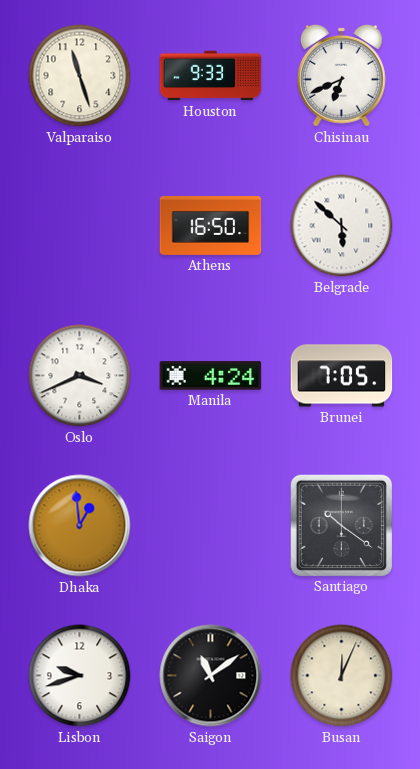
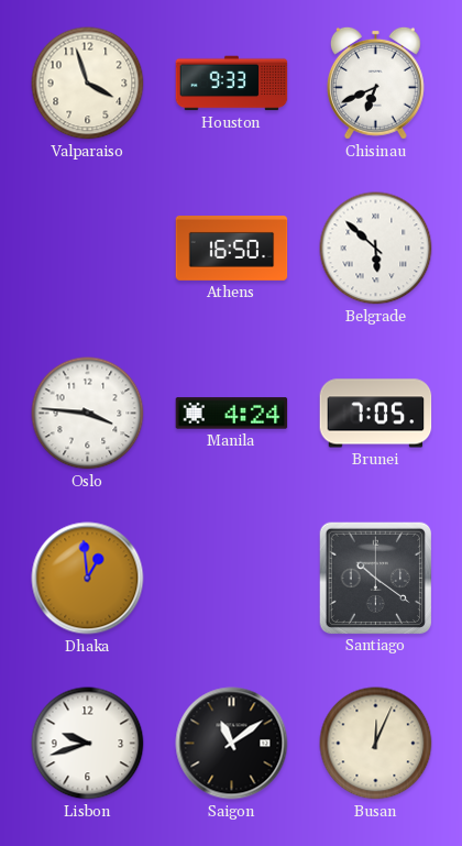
Valparaiso: 11:27 -> 3:57 (88, 84)
Oslo: 3:41 -> 3:46 (88, 414)
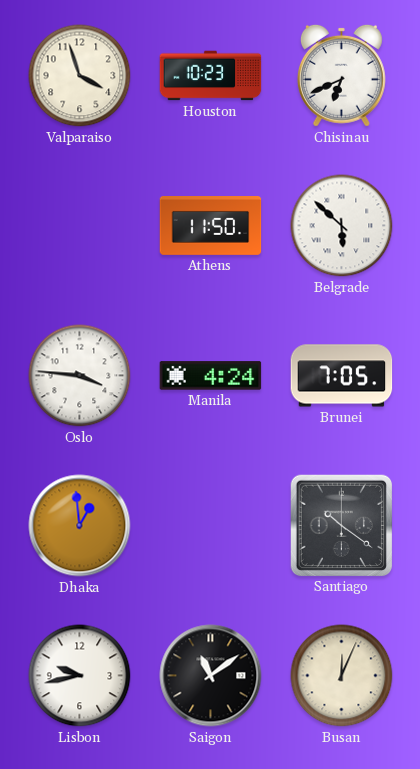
Houston: 9:33 -> 10:23 (211, 76)
Athens: 16:50 -> 11:50 (211, 226)
Lisbon: 9:42 -> 9:43 (80, 676)
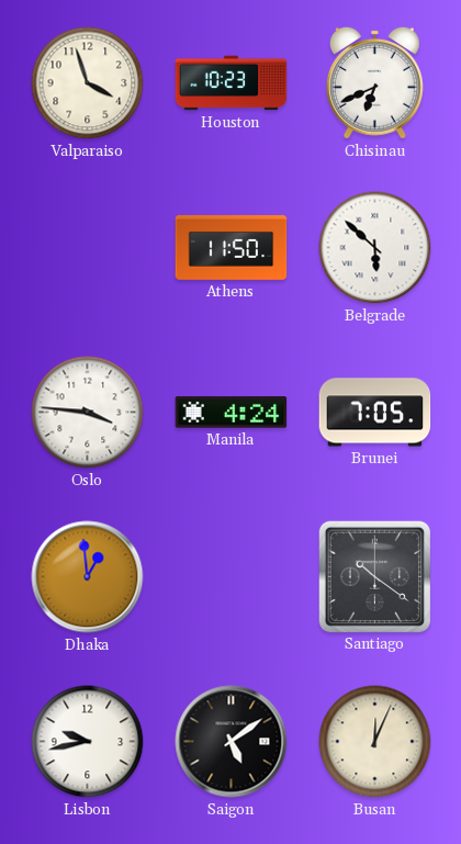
Saigon: 11:09 -> 5:09 (232, 742)
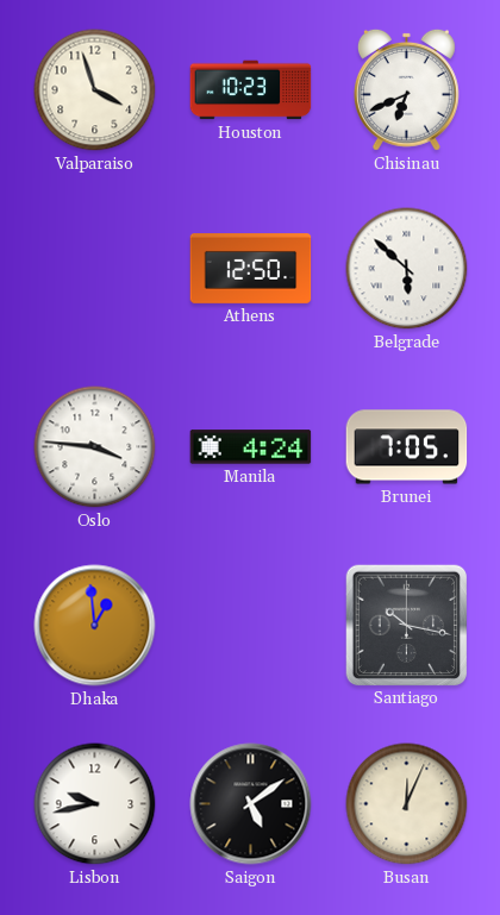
Athens: 11:50 -> 12:50 (251, 269)
Santiago: 10:21 -> 10:17 (406, 625)
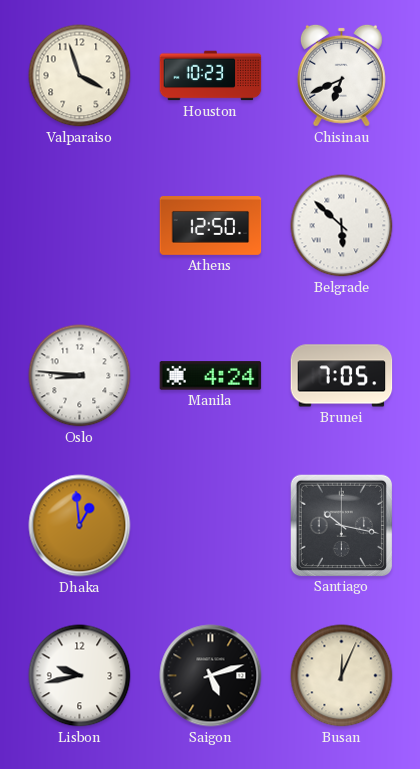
Oslo: 3:46 -> 8:46 (80, 376)
Saigon: 5:09 -> 5:12 (211, 676)
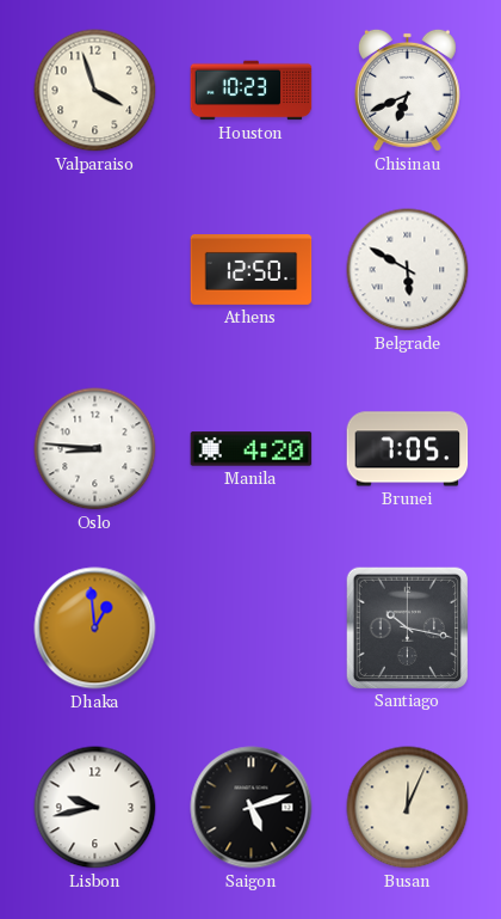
Belgrade: 5:52 -> 5:50 (408, 270)
Manila: 4:24 -> 4:20 (252, 449)
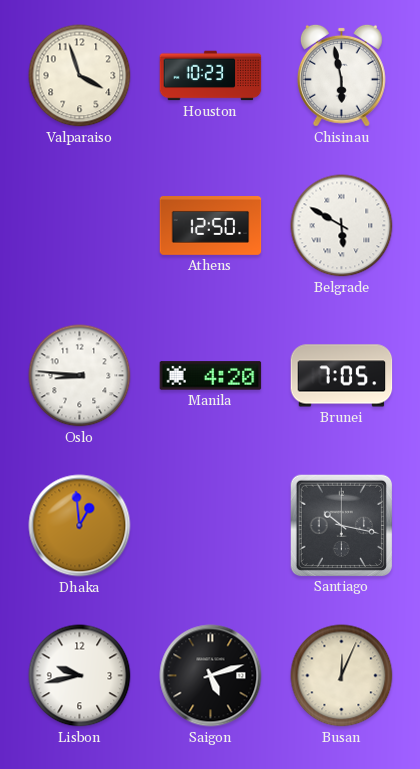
Chisinau: 6:41 -> 5:58 (341, 75)
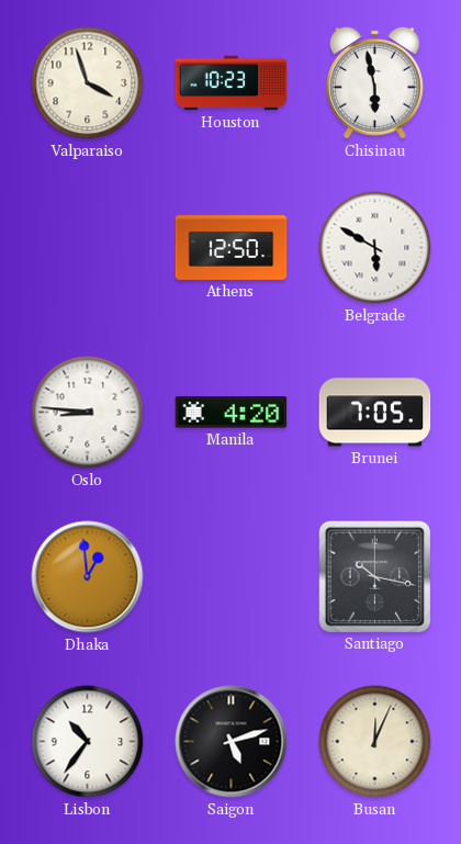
Lisbon: 9:43 -> 10:36 (88, 742)
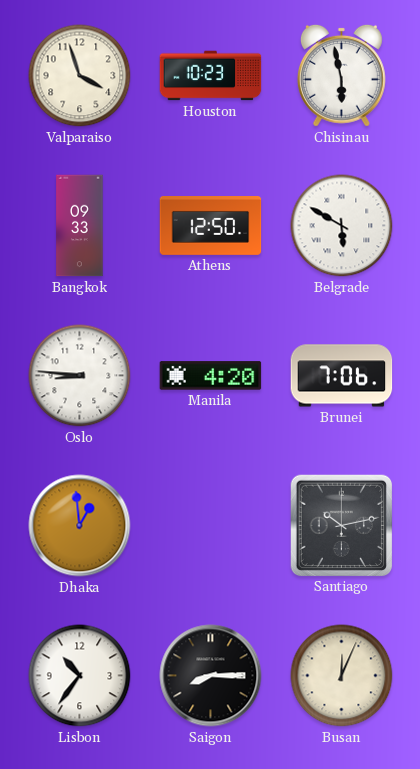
Bangkok: none -> 09:33 (80, 226)
Brunei: 7:05 -> 7:06 (342, 376)
Santiago: 10:17 -> 10:13 (341, 525)
Saigon: 5:12 -> 8:15 (211, 676)
